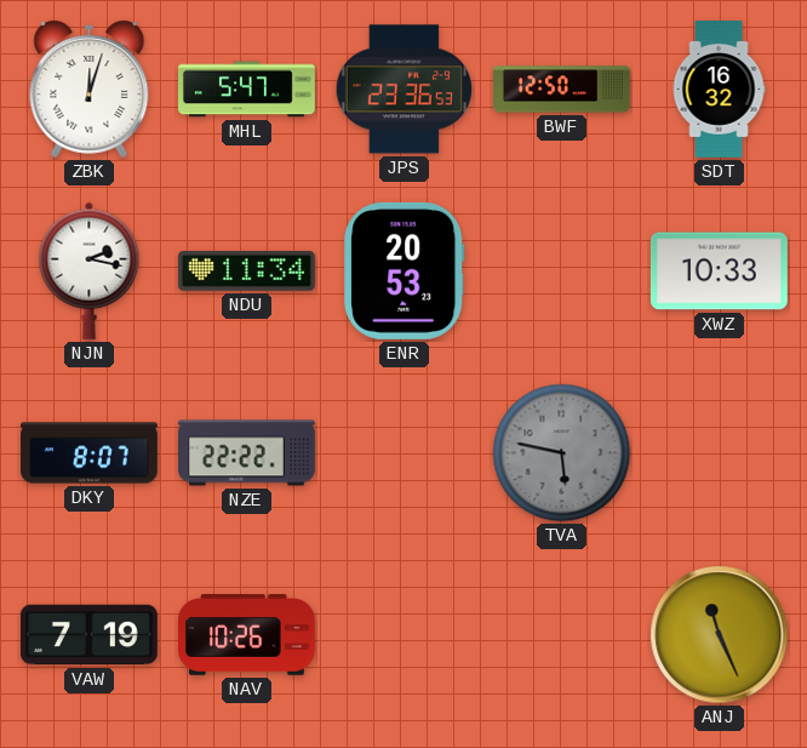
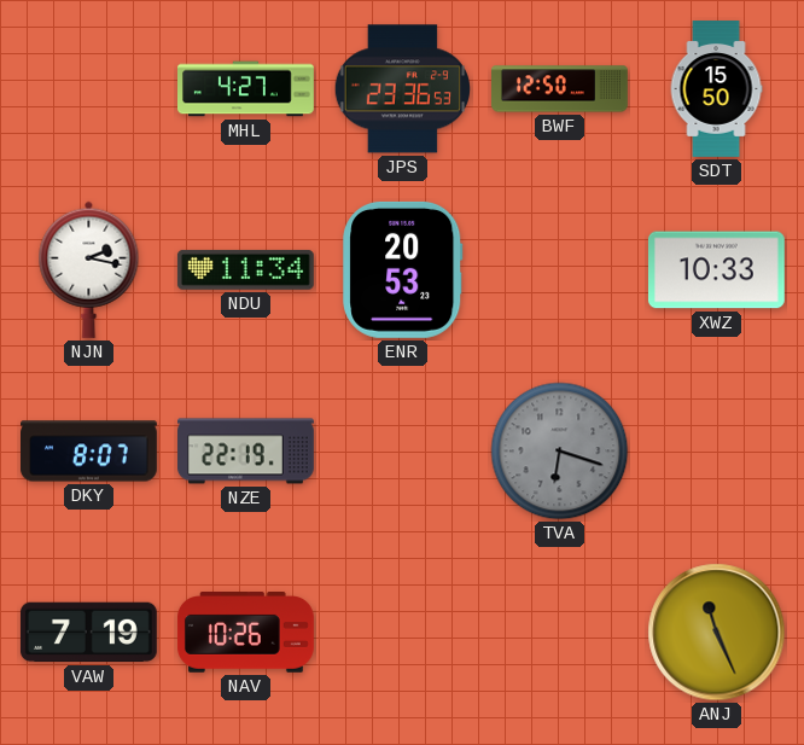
ZBK: 12:03 -> none (90, 88)
MHL: 5:47 -> 4:27 (246, 89)
SDT: 16:32 -> 15:50 (716, 89)
NZE: 22:22 -> 22:19 (246, 452)
TVA: 5:47 -> 6:18 (560, 452)
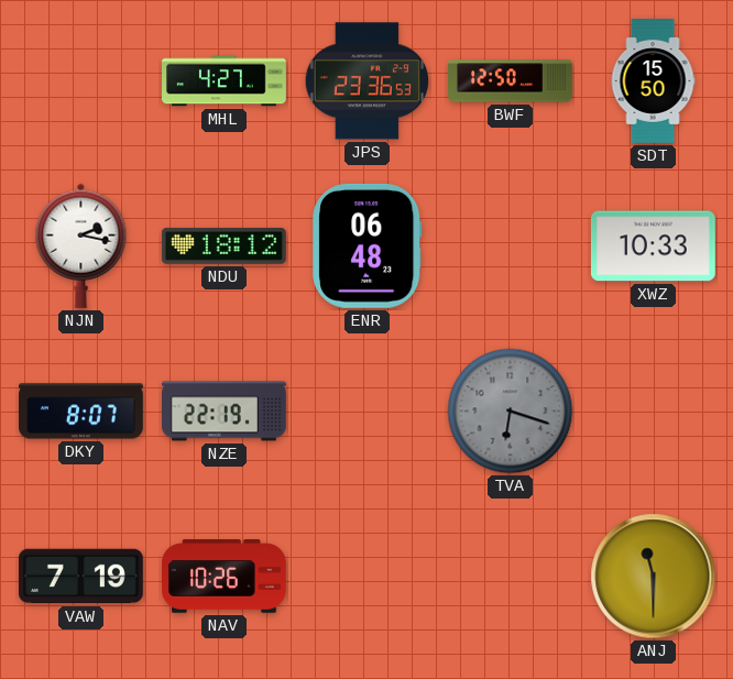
NDU: 11:34 -> 18:12 (223, 247)
ENR: 20:53 -> 06:48 (368, 245)
ANJ: 11:26 -> 11:30 (654, 577)
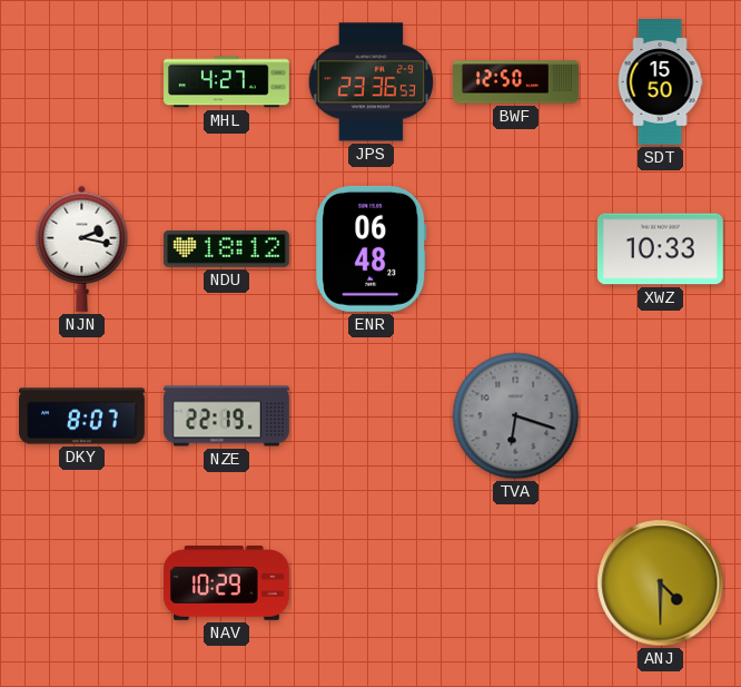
VAW: 7:19 -> none (80, 577)
NAV: 10:26 -> 10:29 (227, 583)
ANJ: 11:30 -> 4:30 (661, 583)
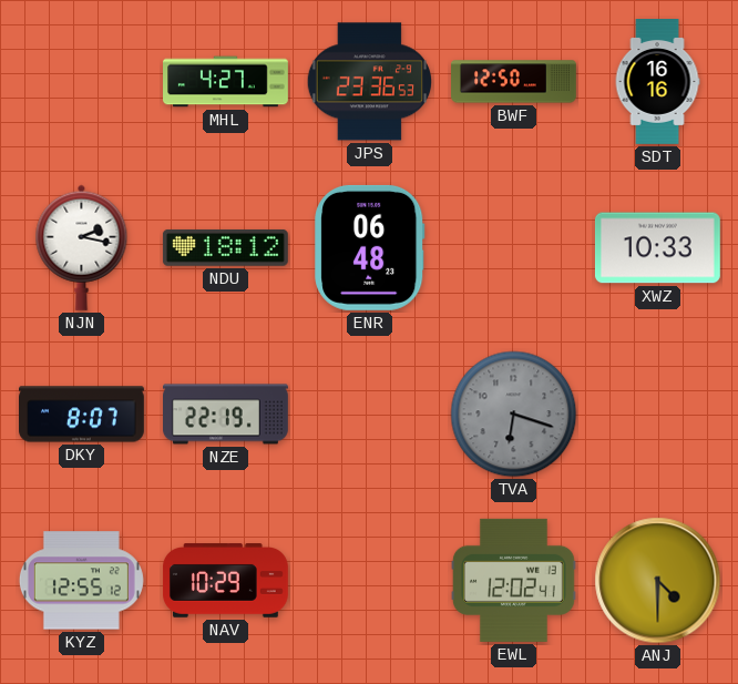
SDT: 15:50 -> 16:16 (657, 82)
KYZ: none -> 12:55 (81, 581)
EWL: none -> 12:02 (513, 580)
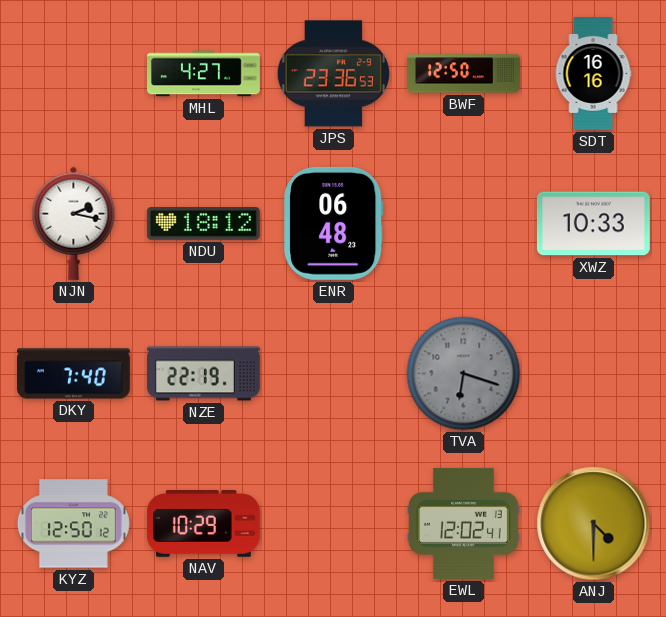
DKY: 8:07 -> 7:40 (74, 374)
KYZ: 12:55 -> 12:50 (73, 524)
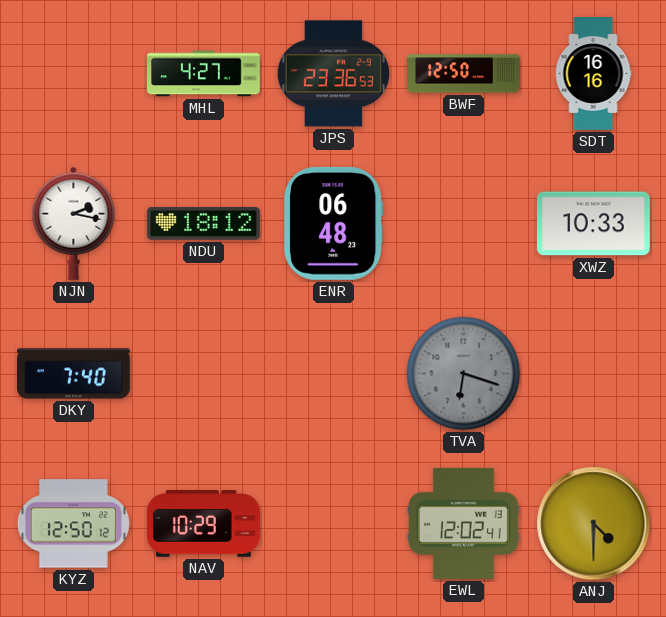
NZE: 22:19 -> none (204, 374)
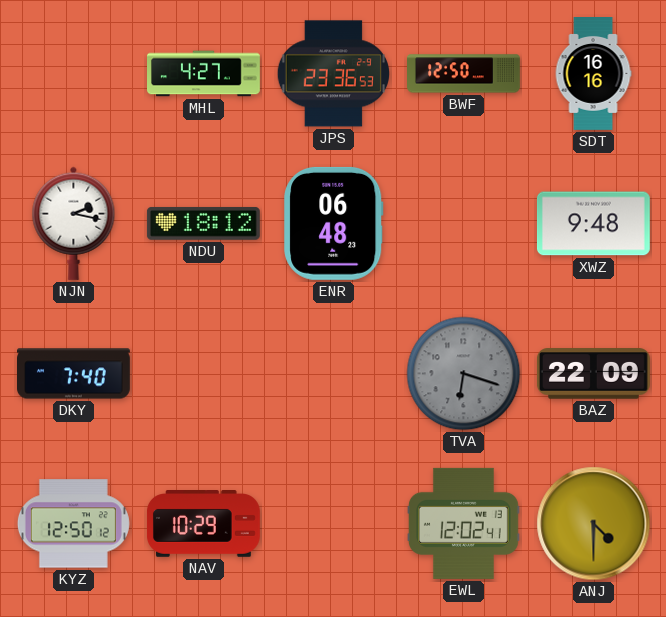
XWZ: 10:33 -> 9:48 (593, 224)
BAZ: none -> 22:09 (593, 374)
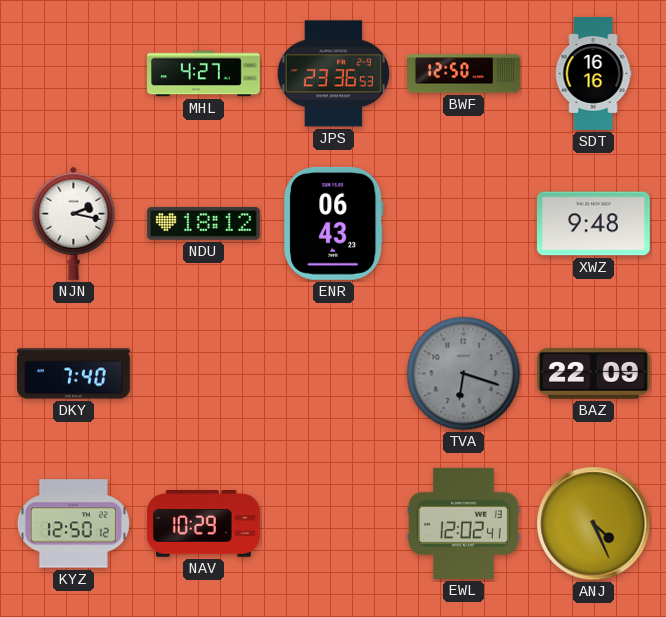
ENR: 06:48 -> 06:43 (334, 223)
ANJ: 4:30 -> 4:26 (594, 524)
